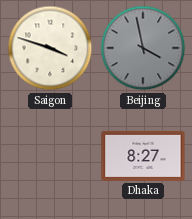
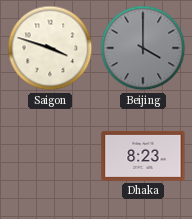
Beijing: 3:58 -> 4:00 (143, 48)
Dhaka: 8:27 -> 8:23 (143, 156)
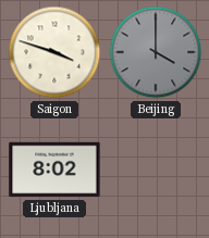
Ljubljana: none -> 8:02 (54, 170)
Dhaka: 8:23 -> none (143, 156)
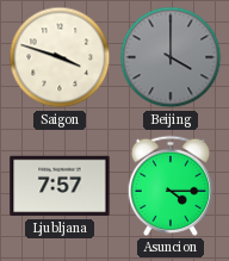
Ljubljana: 8:02 -> 7:57 (60, 186)
Asuncion: none -> 4:15 (169, 186)
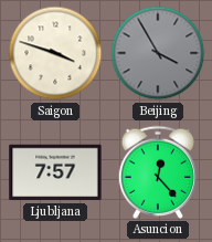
Beijing: 4:00 -> 3:55 (158, 53)
Asuncion: 4:15 -> 12:23 (157, 172)
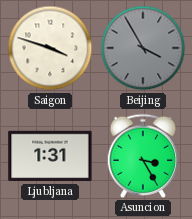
Ljubljana: 7:57 -> 1:31 (50, 156)
Asuncion: 12:23 -> 3:25 (142, 156)
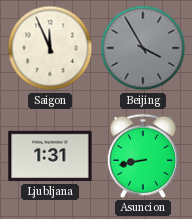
Saigon: 3:48 -> 11:56 (50, 48)
Asuncion: 3:25 -> 8:43 (142, 156)
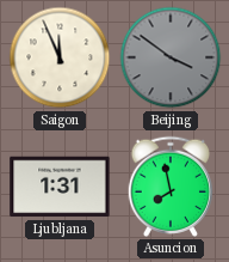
Beijing: 3:55 -> 3:51 (171, 57)
Asuncion: 8:43 -> 7:58 (169, 187)
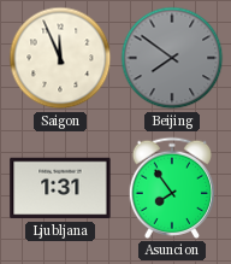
Beijing: 3:51 -> 7:51 (172, 58)
Asuncion: 7:58 -> 7:54 (171, 188)
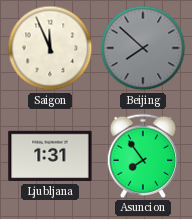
Beijing: 7:51 -> 7:52 (143, 48)
